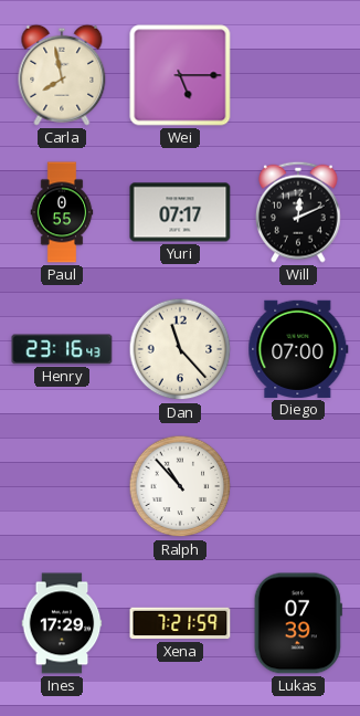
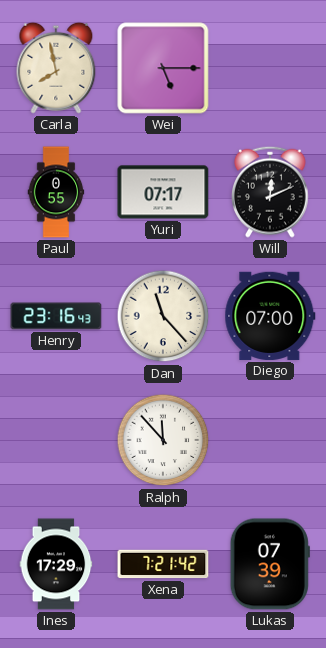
Ralph: 10:53 -> 11:53 (163, 440)
Xena: 7:21:59 -> 7:21:42 (163, 564)
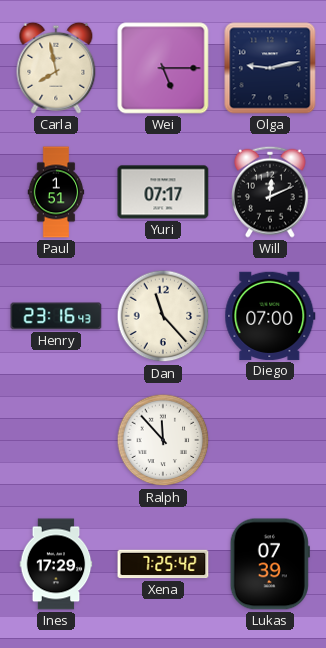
Olga: none -> 9:13 (270, 68)
Paul: 0:55 -> 1:51 (56, 192)
Xena: 7:21 -> 7:25 (163, 564)
